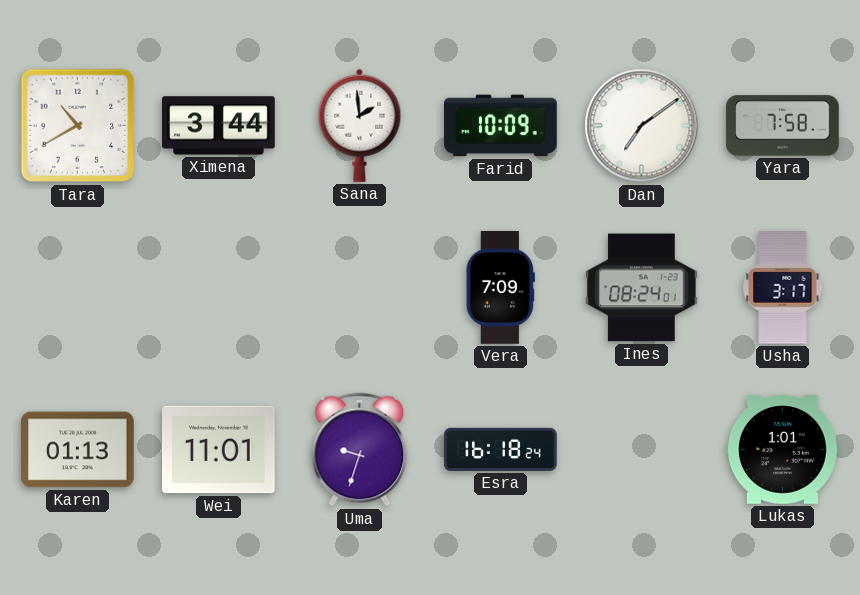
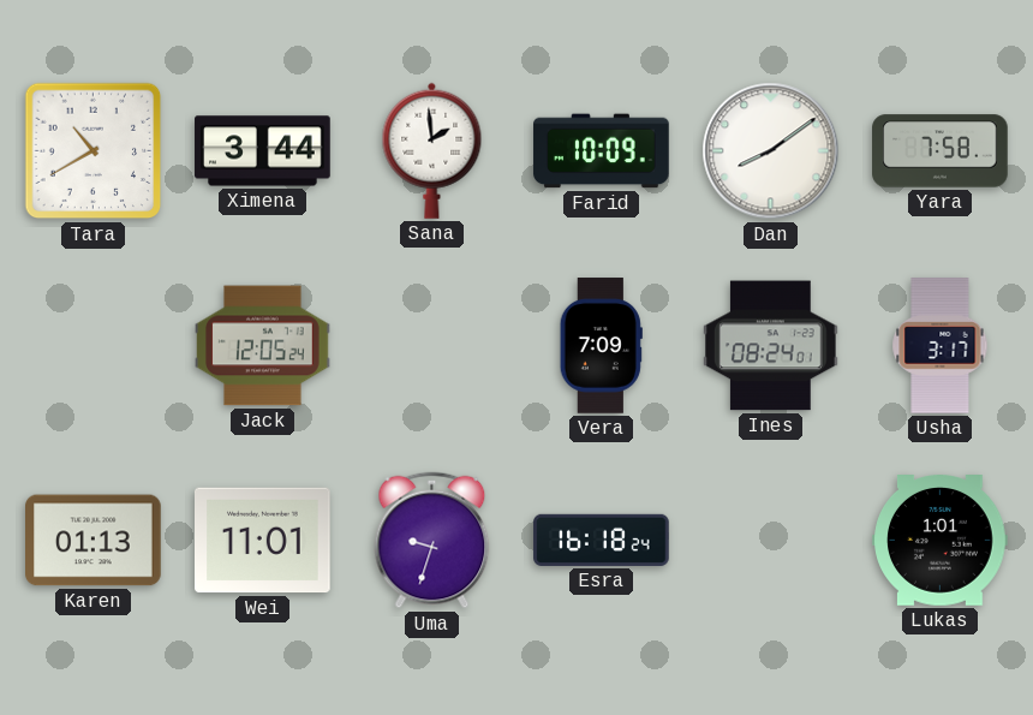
Dan: 7:09 -> 8:09 (771, 151)
Jack: none -> 12:05 (263, 346)
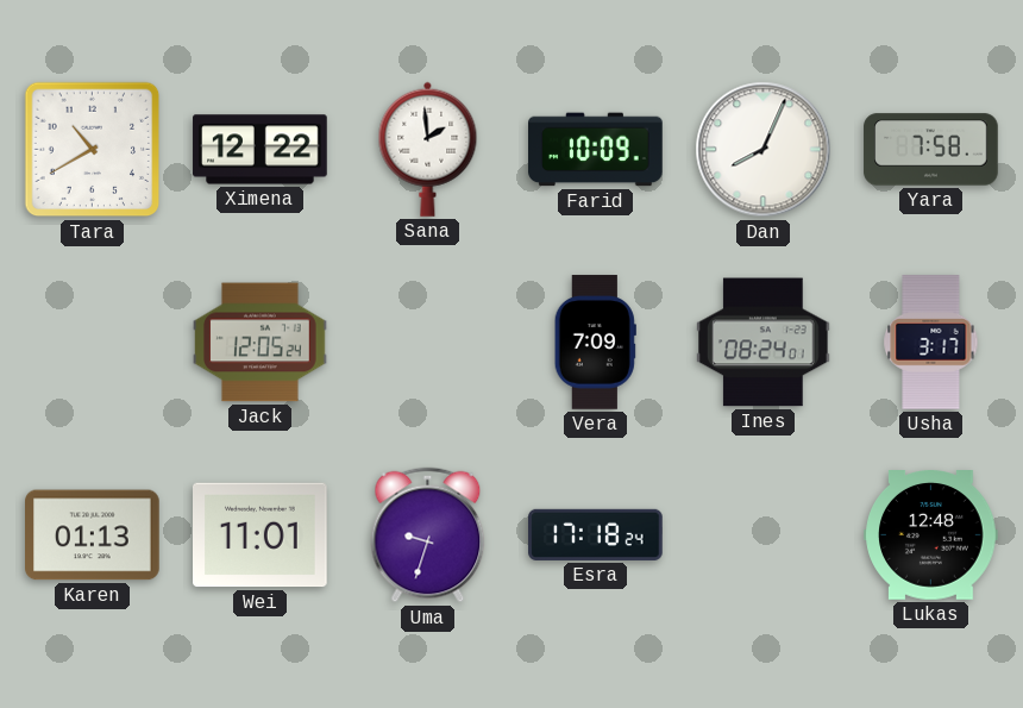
Ximena: 3:44 -> 12:22 (261, 150)
Dan: 8:09 -> 8:04 (764, 150)
Esra: 16:18 -> 17:18 (596, 534)
Lukas: 1:01 -> 12:48 (931, 535)
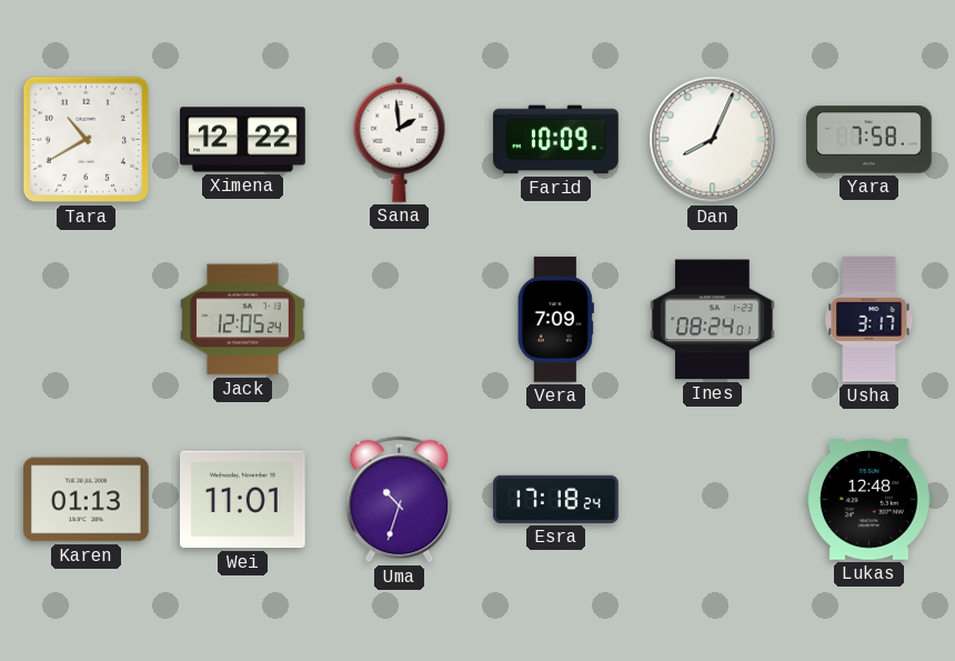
Uma: 9:33 -> 10:33 (400, 500)
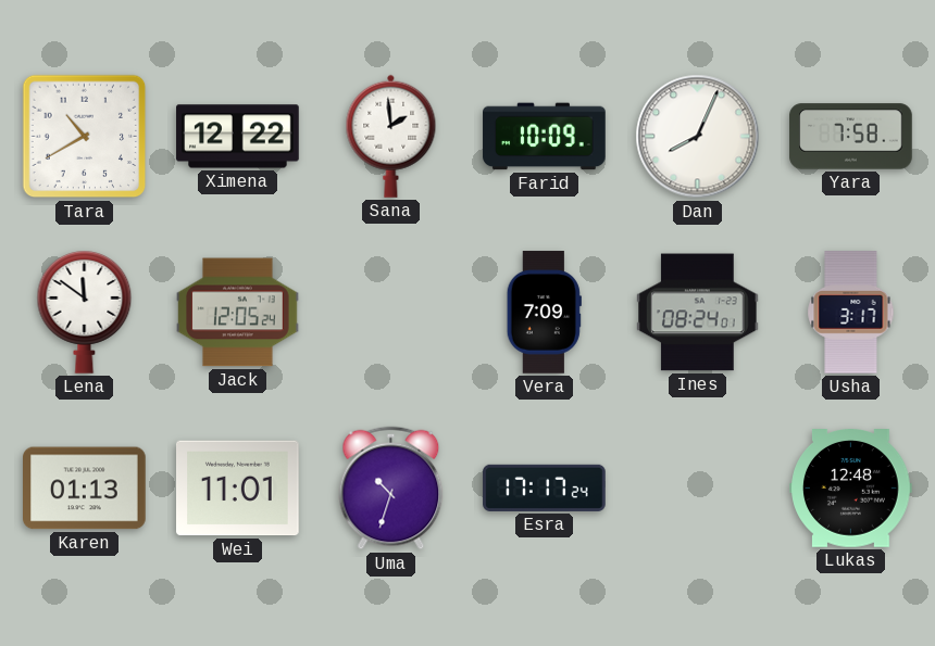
Lena: none -> 11:51 (85, 313)
Esra: 17:18 -> 17:17 (545, 487)
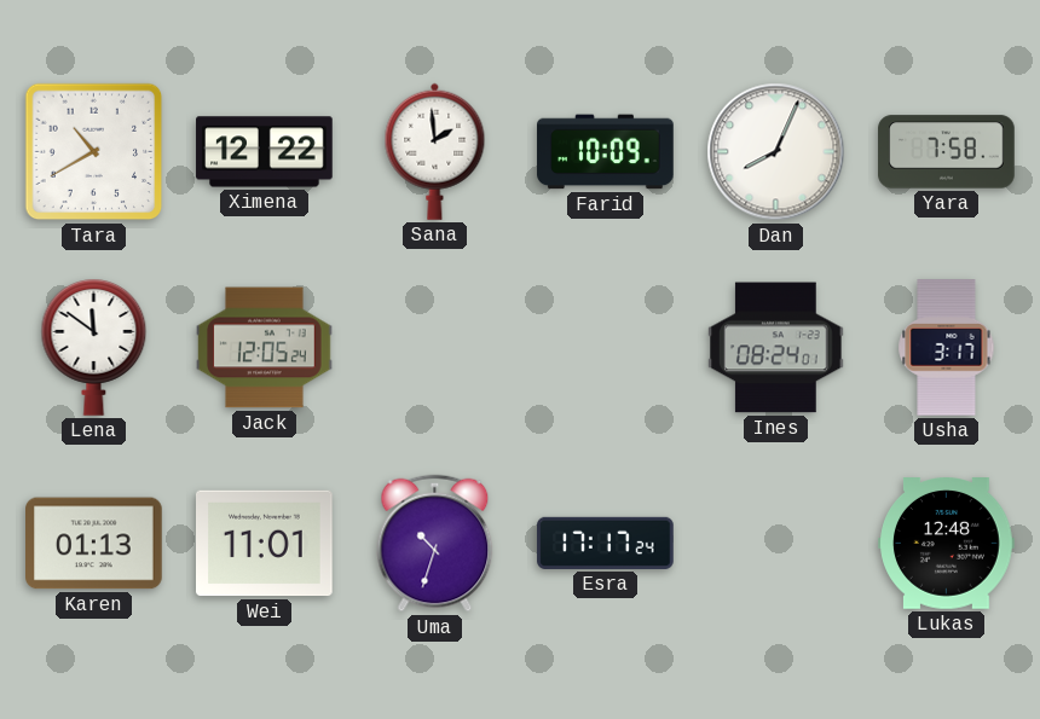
Vera: 7:09 -> none (544, 313)
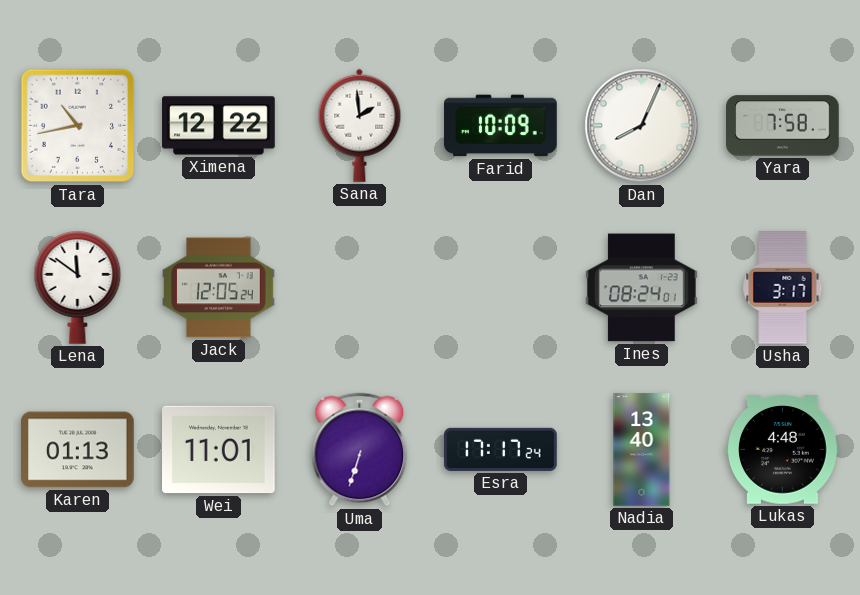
Tara: 10:40 -> 10:43 (78, 126)
Uma: 10:33 -> 6:33 (360, 450)
Nadia: none -> 13:40 (642, 450)
Lukas: 12:48 -> 4:48 (783, 450)
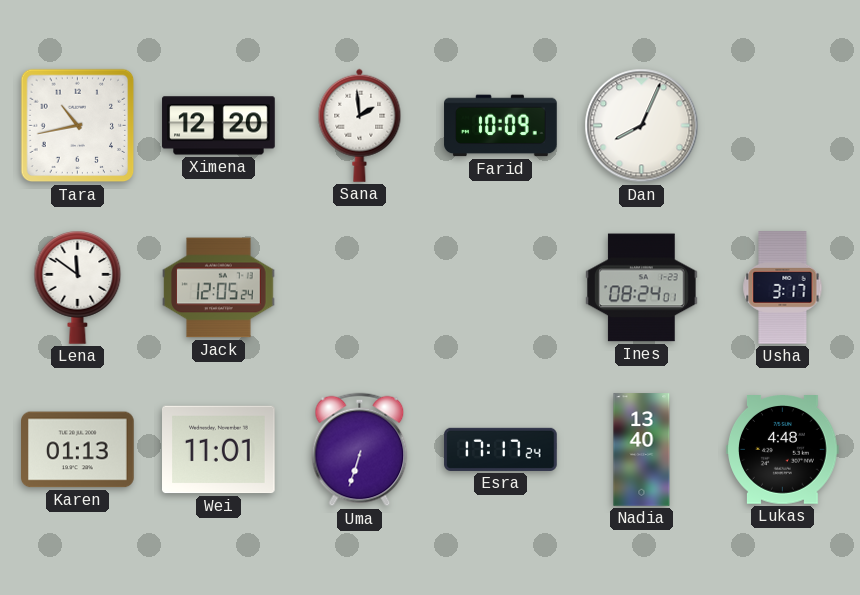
Ximena: 12:22 -> 12:20 (219, 126)
Yara: 7:58 -> none (783, 126)
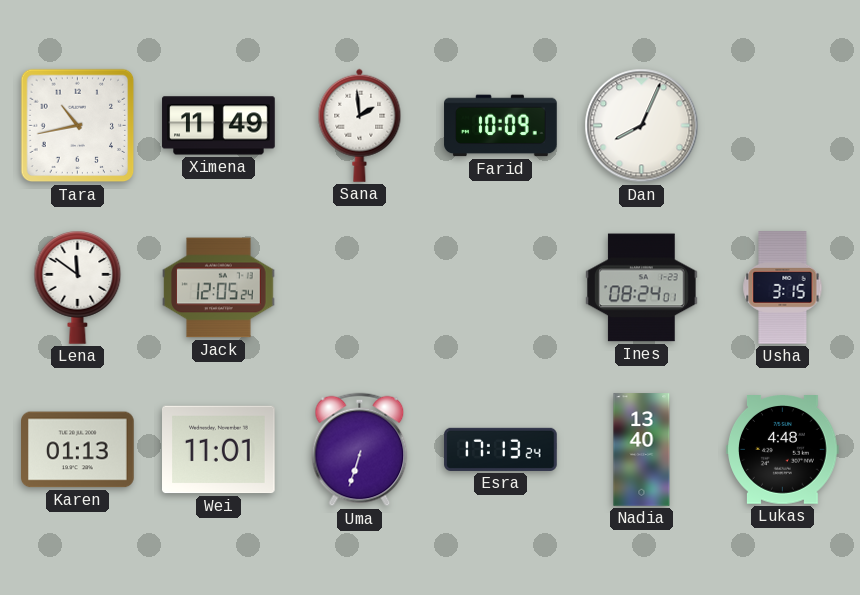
Ximena: 12:20 -> 11:49 (219, 126)
Usha: 3:17 -> 3:15 (783, 288)
Esra: 17:17 -> 17:13 (501, 449)
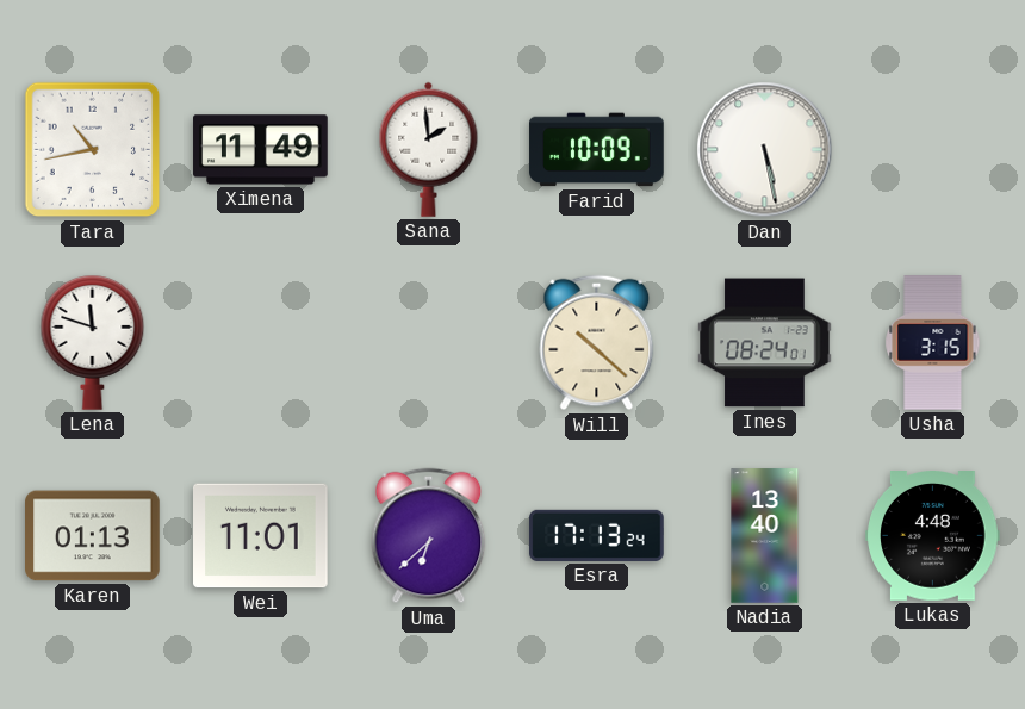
Dan: 8:04 -> 5:28 (765, 150)
Lena: 11:51 -> 11:48 (93, 343)
Jack: 12:05 -> none (219, 288)
Will: none -> 10:22 (597, 343)
Uma: 6:33 -> 6:38 (429, 536)
